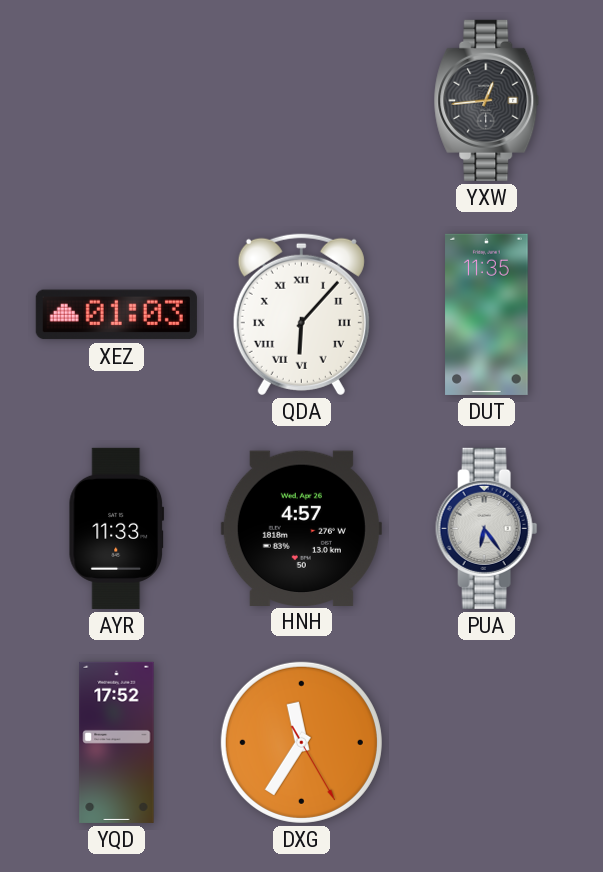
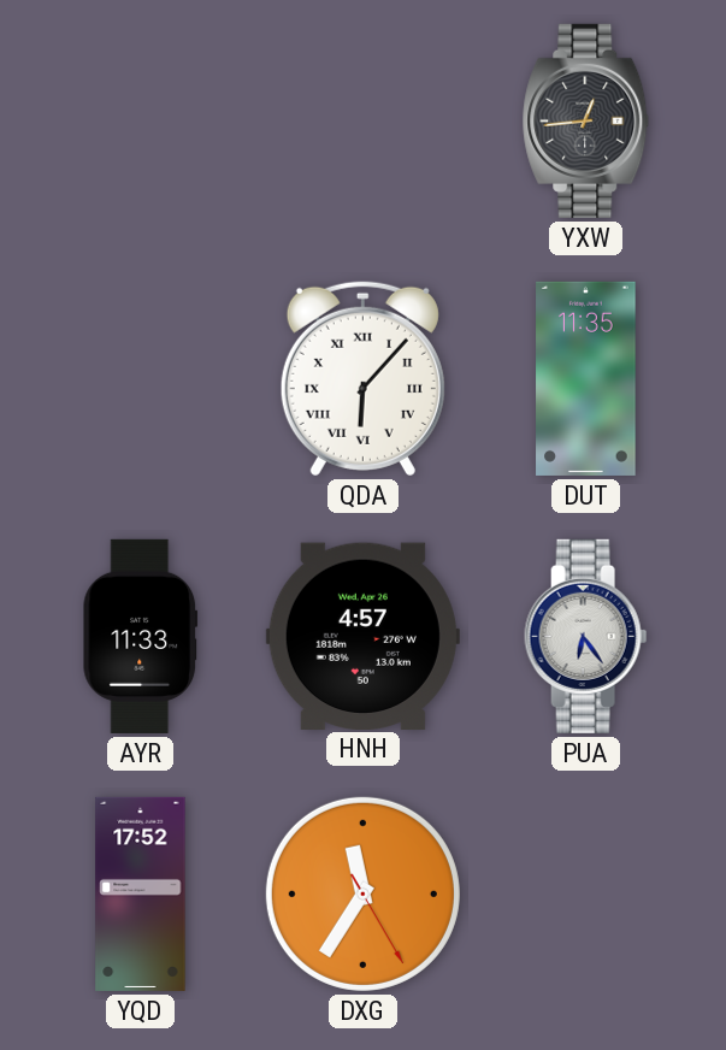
XEZ: 01:03 -> none (116, 315)
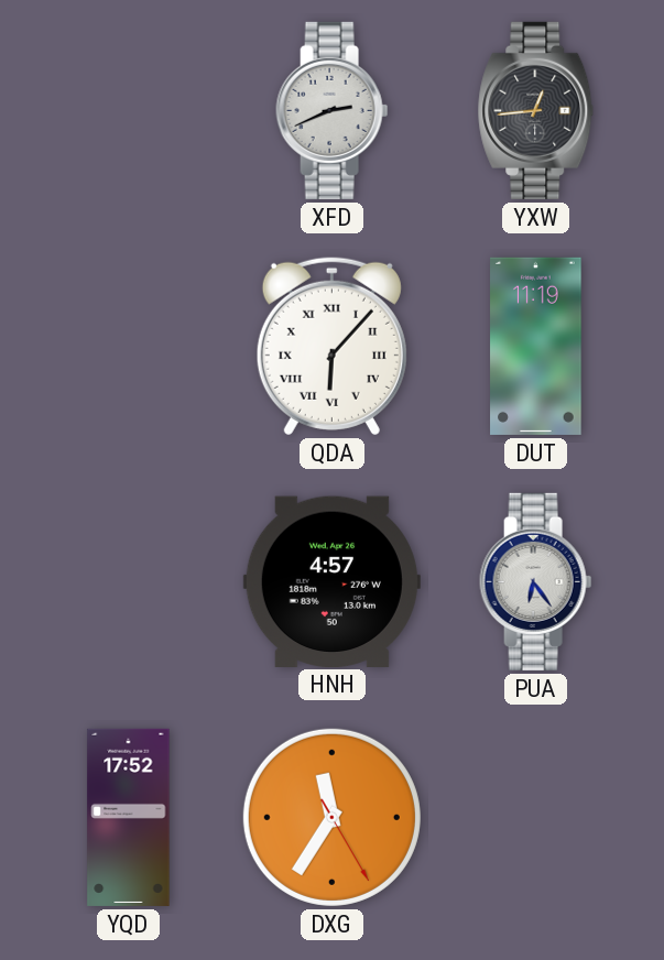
XFD: none -> 2:41 (333, 110)
DUT: 11:35 -> 11:19 (536, 346)
AYR: 11:33 -> none (141, 636)
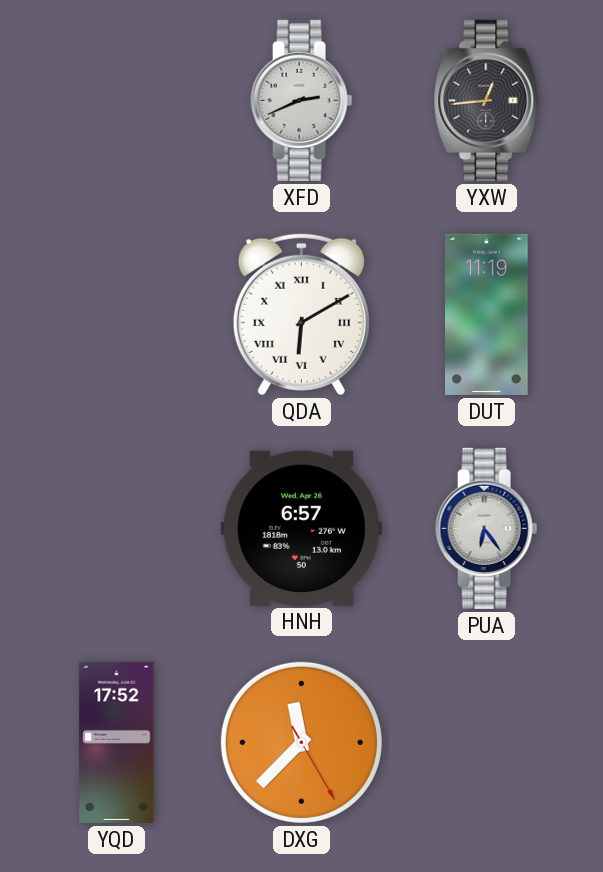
QDA: 6:07 -> 6:10 (301, 314)
HNH: 4:57 -> 6:57 (301, 528)
DXG: 11:35 -> 11:37 (301, 742)
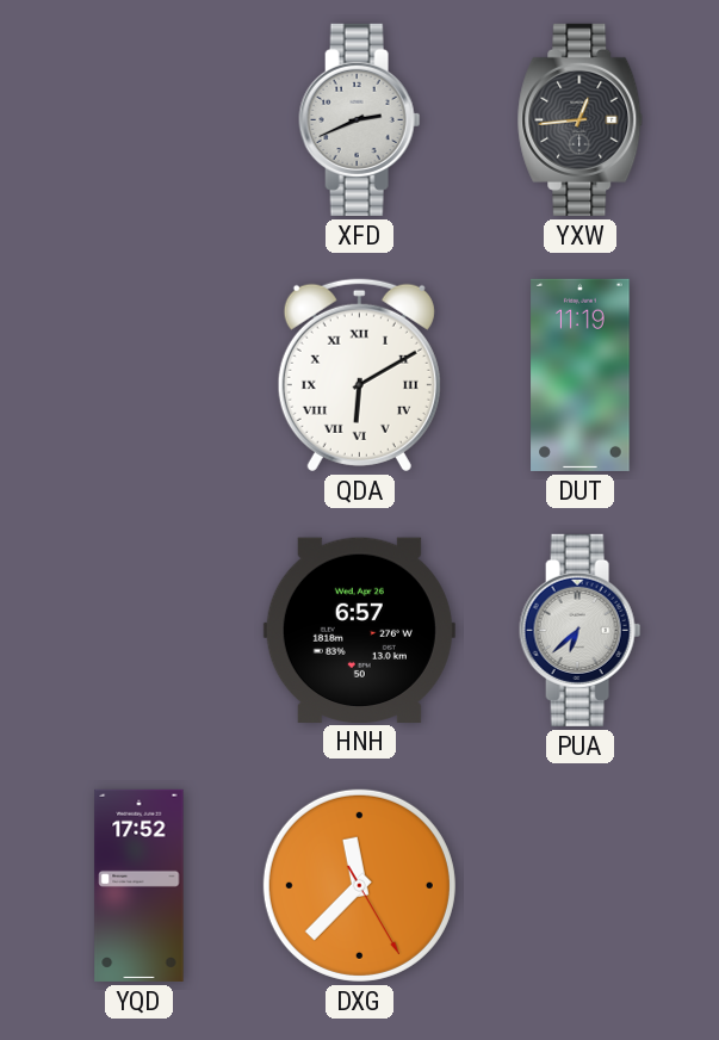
PUA: 6:24 -> 6:38 (581, 630)
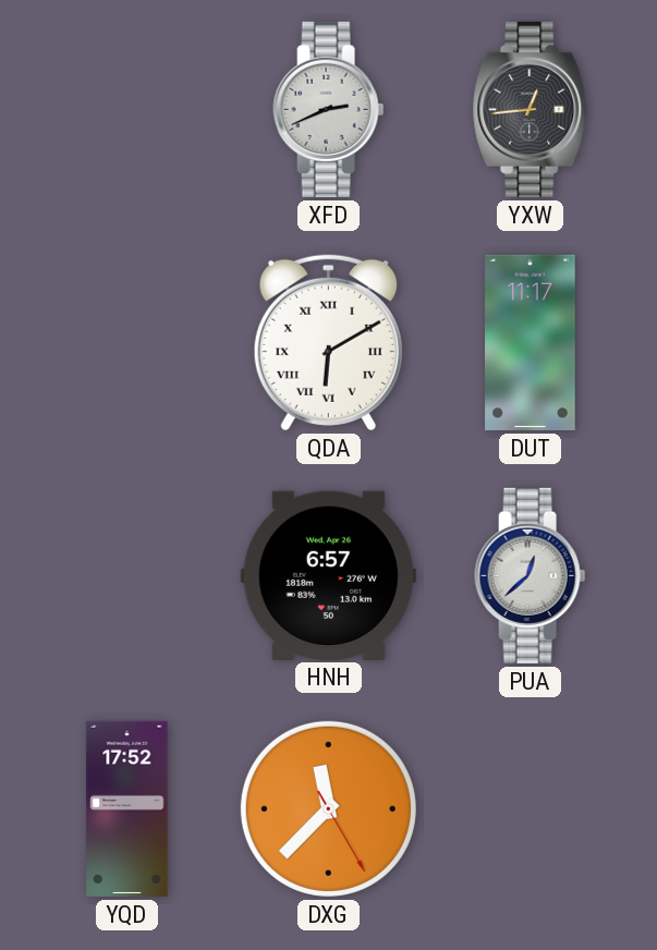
DUT: 11:19 -> 11:17 (531, 342)
PUA: 6:38 -> 12:38 (531, 575)
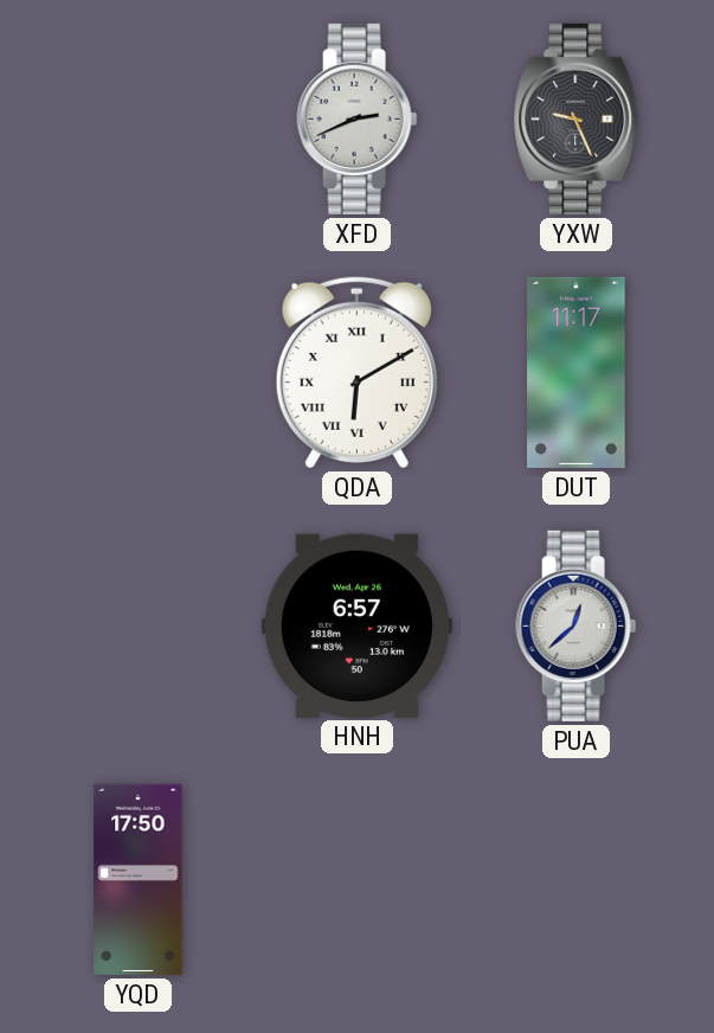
YXW: 12:44 -> 9:26 (577, 118)
YQD: 17:52 -> 17:50 (139, 879)
DXG: 11:37 -> none (328, 808)
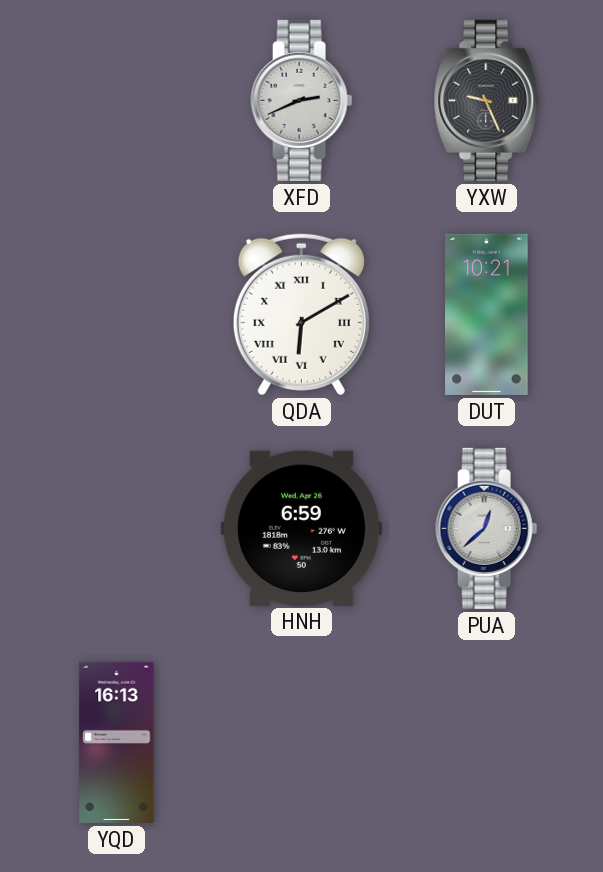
DUT: 11:17 -> 10:21 (487, 314)
HNH: 6:57 -> 6:59 (301, 528)
YQD: 17:50 -> 16:13 (117, 742)
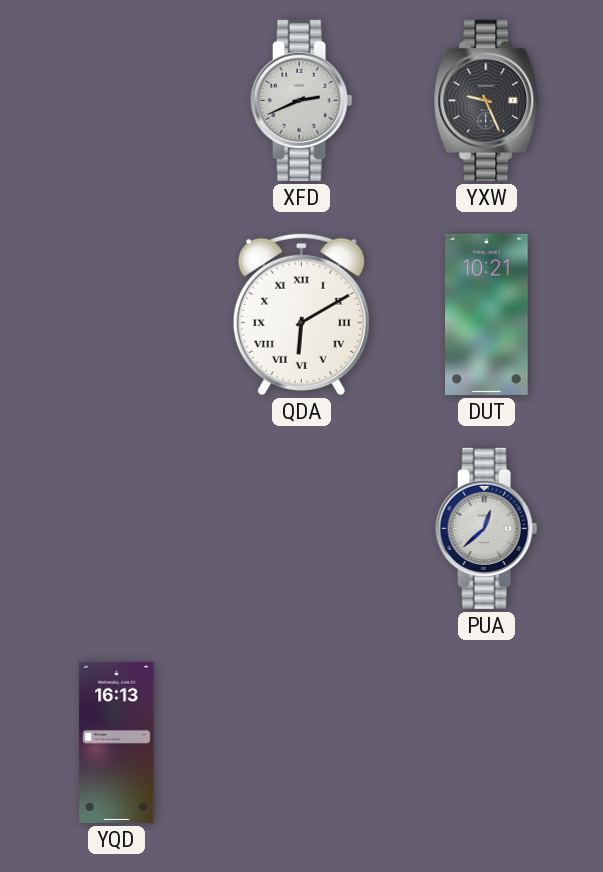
HNH: 6:59 -> none (301, 528)
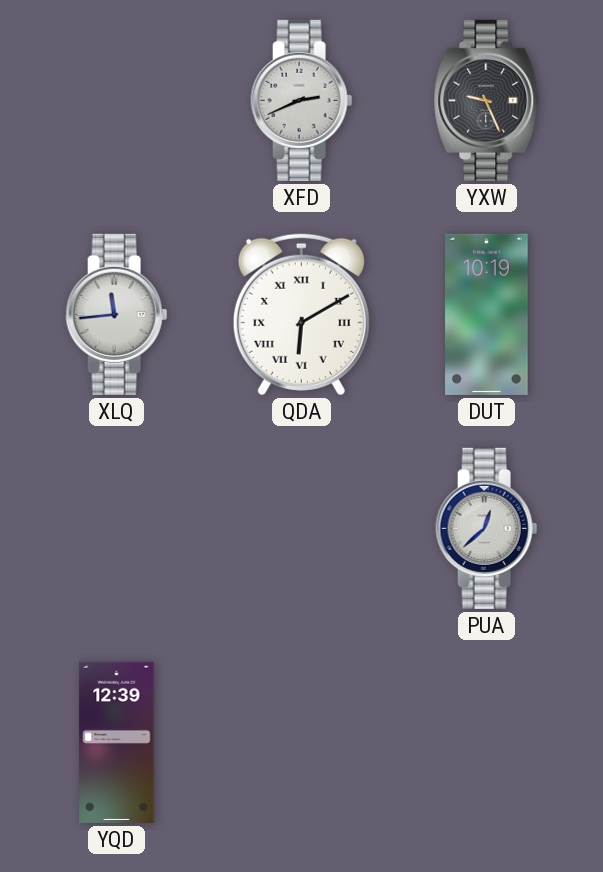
XLQ: none -> 11:44 (117, 314)
DUT: 10:21 -> 10:19 (487, 314)
YQD: 16:13 -> 12:39 (117, 742)
